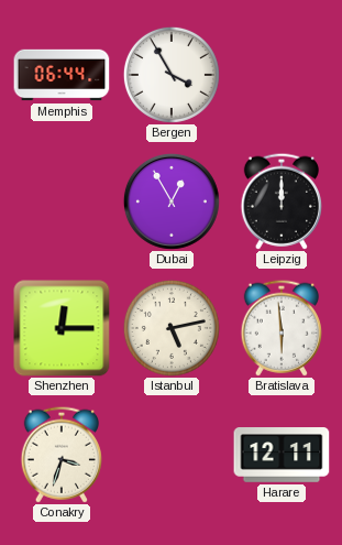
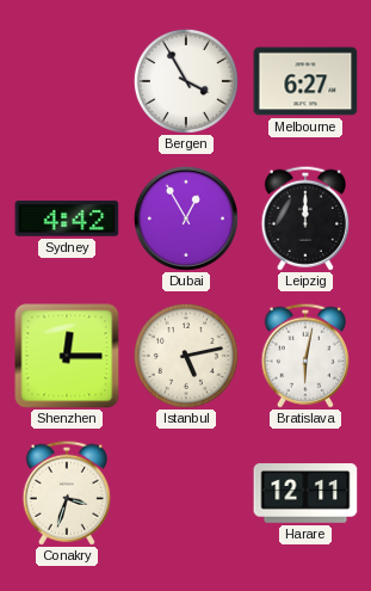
Memphis: 06:44 -> none (62, 75)
Melbourne: none -> 6:27 (305, 81)
Sydney: none -> 4:42 (67, 218)
Bratislava: 5:59 -> 6:02 (304, 356)
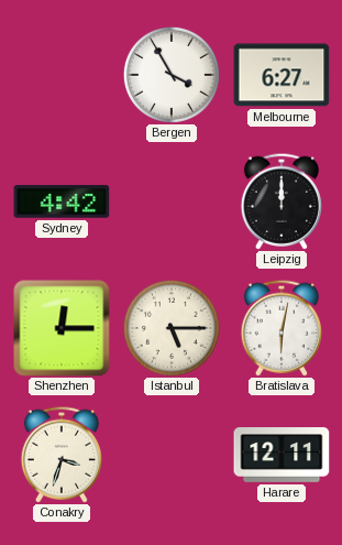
Dubai: 12:55 -> none (186, 218)
Istanbul: 5:13 -> 5:15 (172, 328)
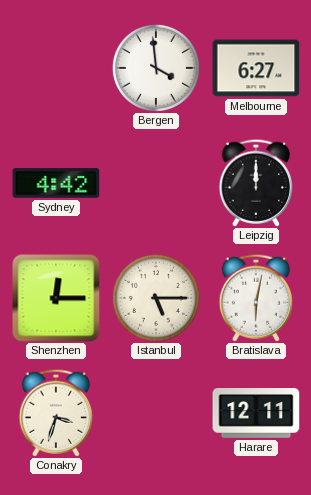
Bergen: 3:55 -> 3:59 (156, 68)
